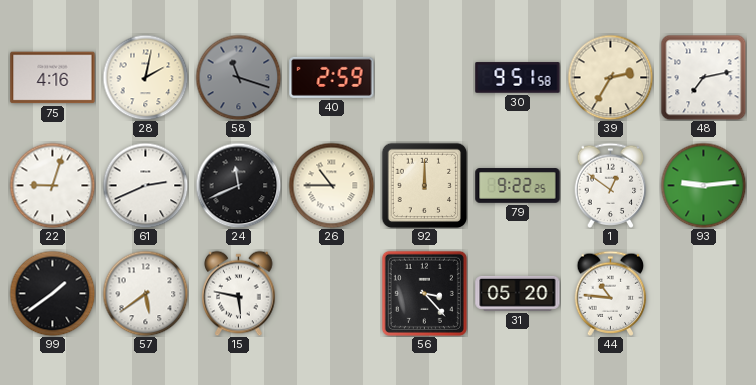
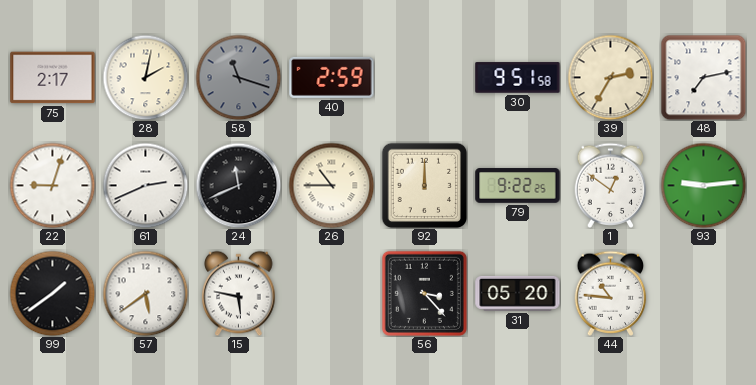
75: 4:16 -> 2:17 (53, 78)
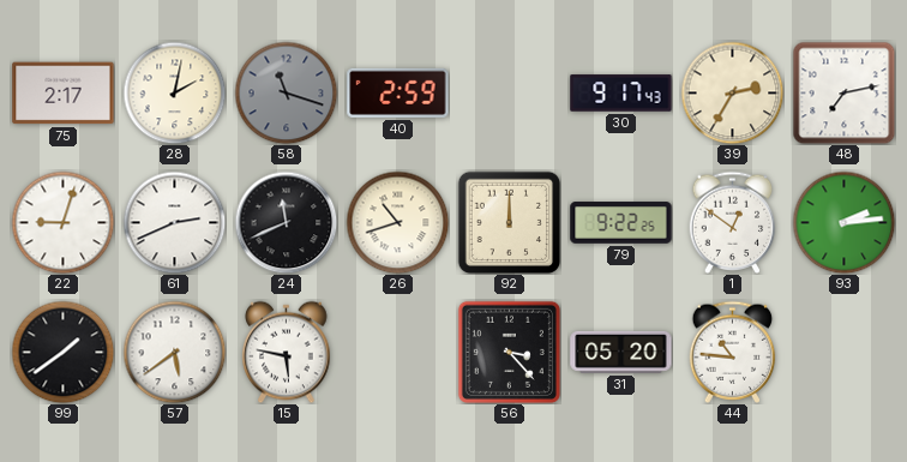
30: 9:51 -> 9:17 (621, 94)
26: 10:45 -> 10:42 (397, 222)
93: 9:14 -> 2:14 (843, 222)
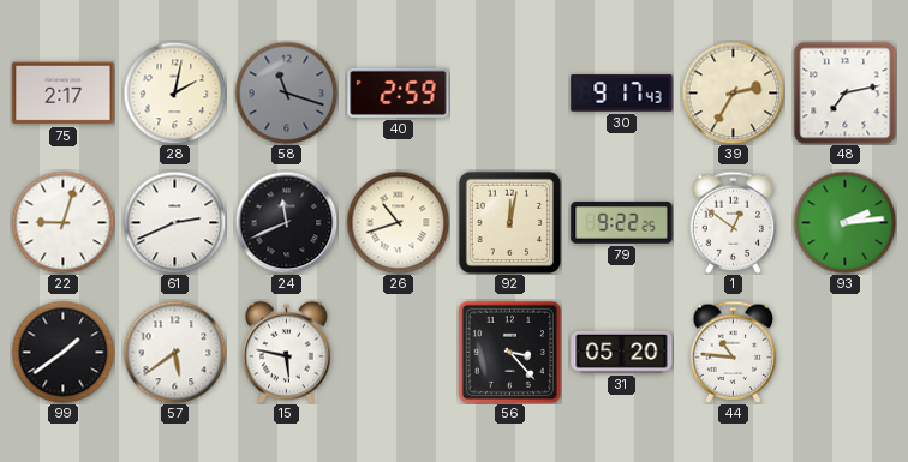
92: 12:00 -> 12:02 (509, 222)
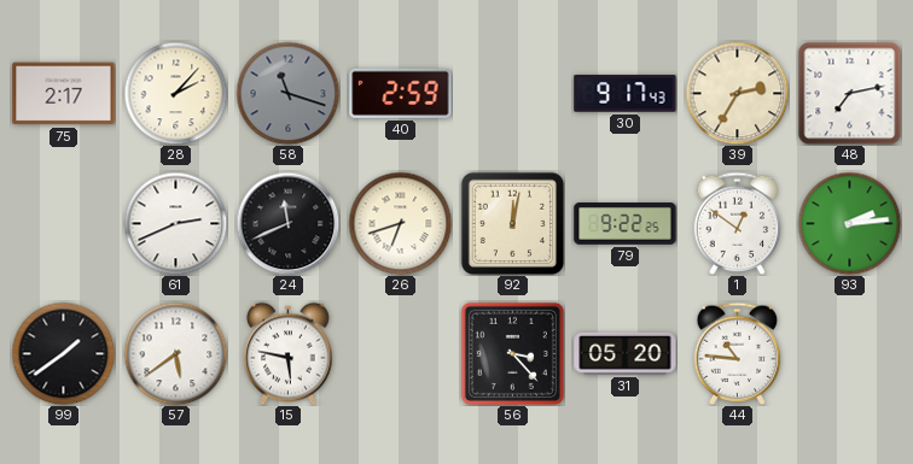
28: 2:02 -> 2:07 (175, 93)
22: 9:03 -> none (62, 222)
26: 10:42 -> 6:42 (400, 223)
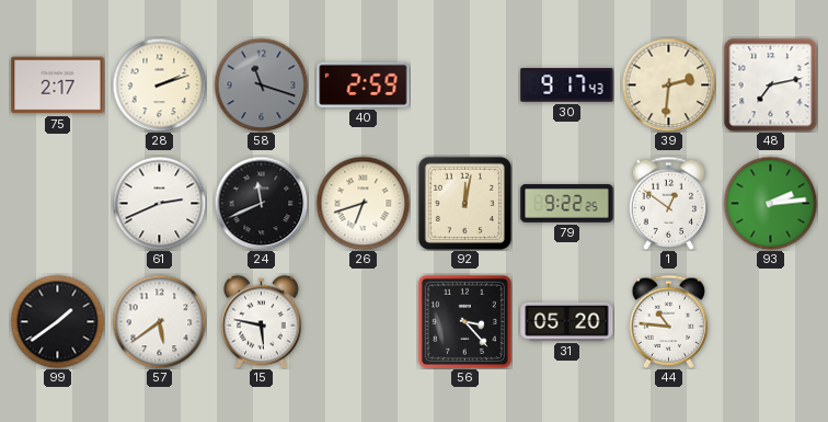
28: 2:07 -> 2:12 (159, 84)
39: 2:35 -> 2:31 (668, 84)
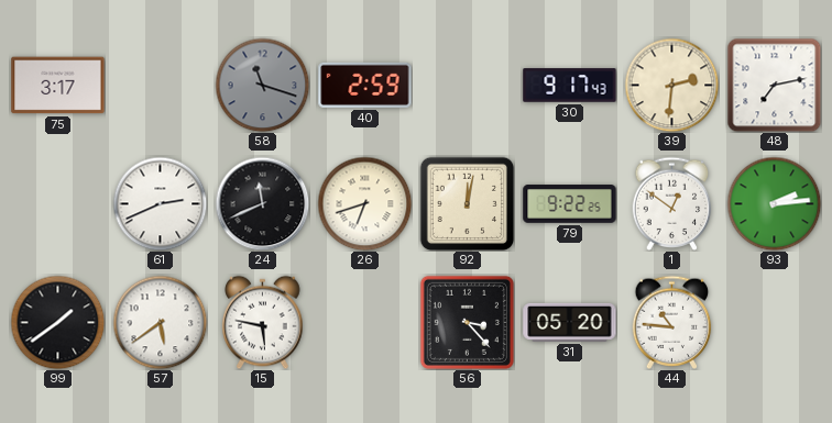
75: 2:17 -> 3:17 (58, 86)
28: 2:12 -> none (159, 84)
